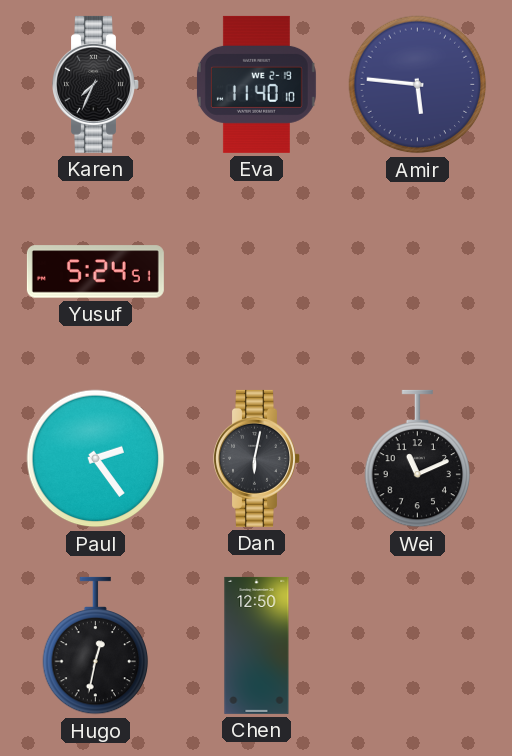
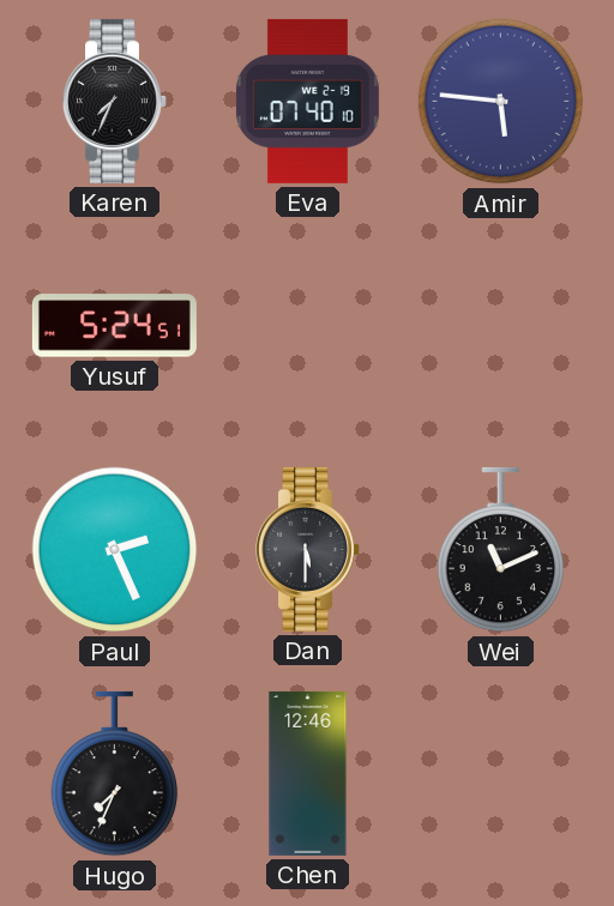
Eva: 11:40 -> 07:40 (307, 101)
Paul: 2:24 -> 2:26 (115, 550)
Dan: 6:02 -> 5:30 (308, 549)
Hugo: 12:32 -> 7:34 (115, 774)
Chen: 12:50 -> 12:46 (308, 773)
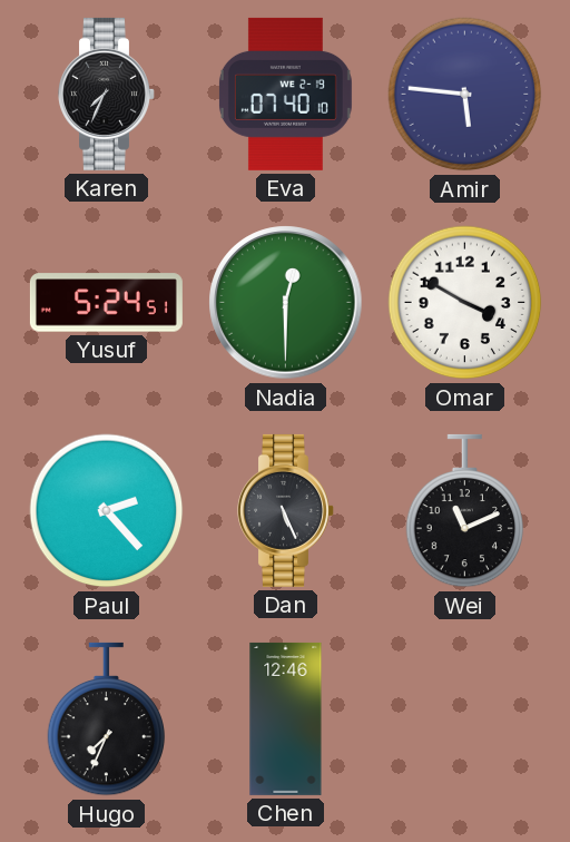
Nadia: none -> 12:30 (286, 303)
Omar: none -> 3:50 (465, 303)
Paul: 2:26 -> 2:23 (107, 511)
Dan: 5:30 -> 5:26 (286, 510)
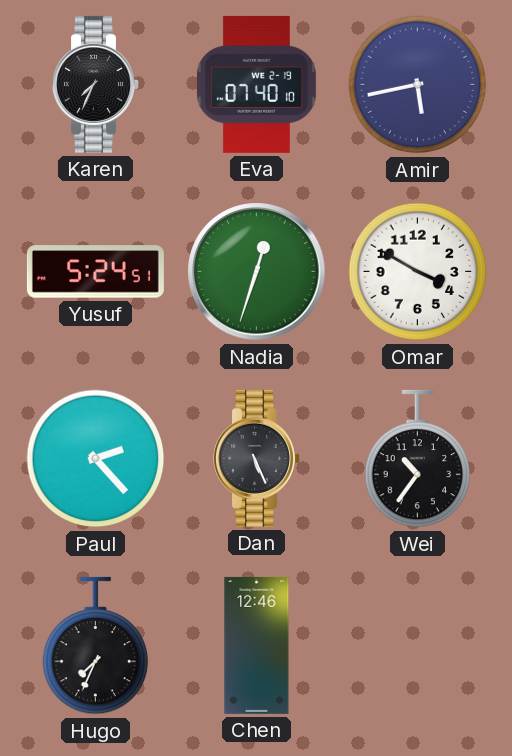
Amir: 5:46 -> 5:43 (418, 85)
Nadia: 12:30 -> 12:33 (257, 272)
Wei: 11:11 -> 10:36 (418, 459)
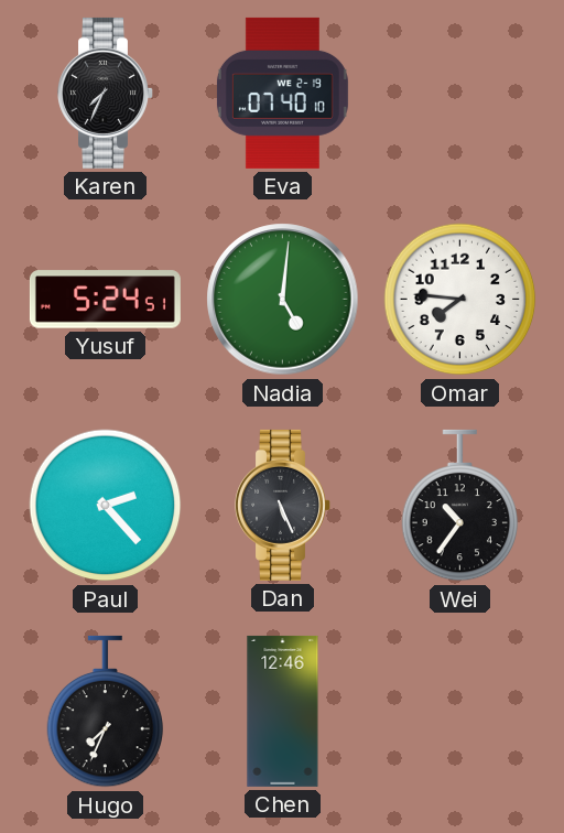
Amir: 5:43 -> none (418, 85)
Nadia: 12:33 -> 5:01 (283, 300)
Omar: 3:50 -> 7:46 (460, 300)
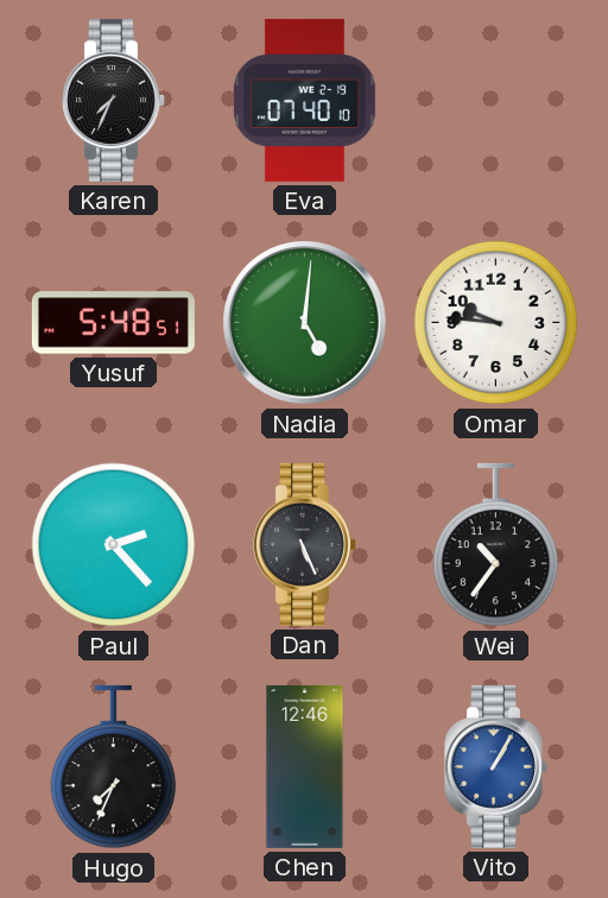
Yusuf: 5:24 -> 5:48 (113, 323)
Omar: 7:46 -> 9:46 (496, 323)
Vito: none -> 1:05 (496, 766)
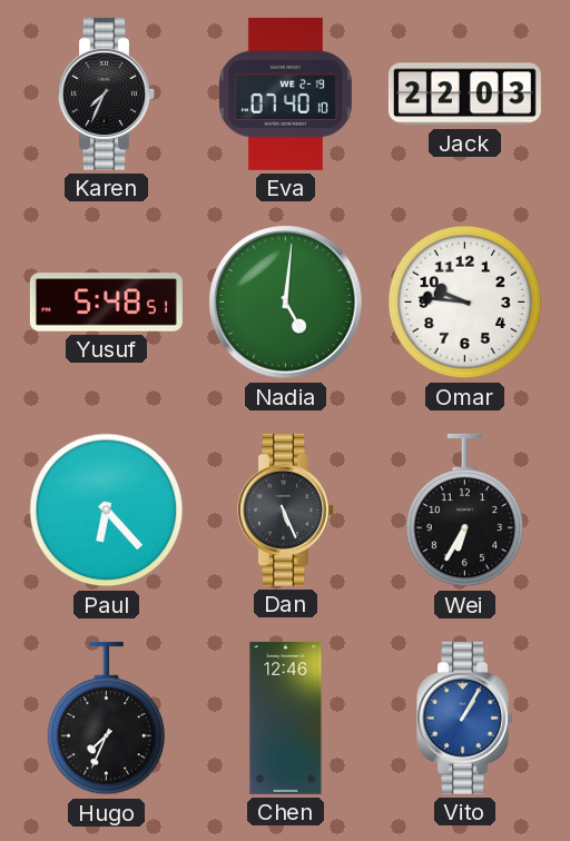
Jack: none -> 22:03 (464, 95)
Paul: 2:23 -> 6:23 (107, 511)
Wei: 10:36 -> 6:35 (465, 511)
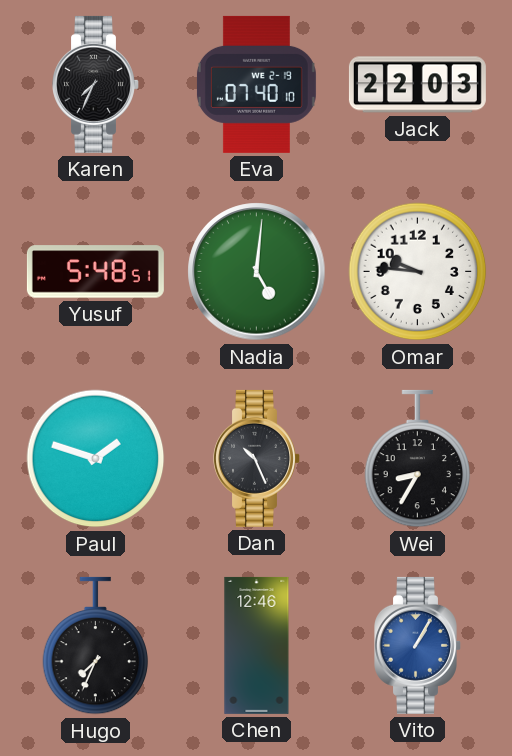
Paul: 6:23 -> 1:48 (96, 459)
Dan: 5:26 -> 10:26 (257, 458)
Wei: 6:35 -> 8:35 (418, 459)
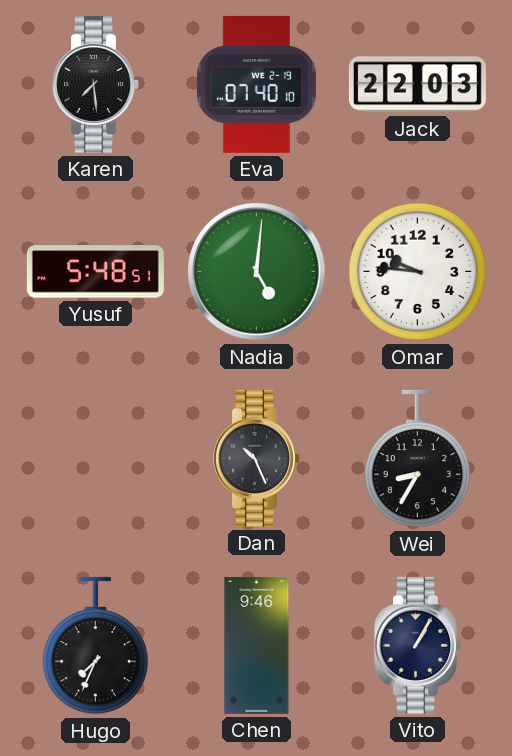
Karen: 7:34 -> 7:29 (96, 84)
Paul: 1:48 -> none (96, 459)
Chen: 12:46 -> 9:46 (257, 645)
Vito dial: blue -> navy (418, 645)
